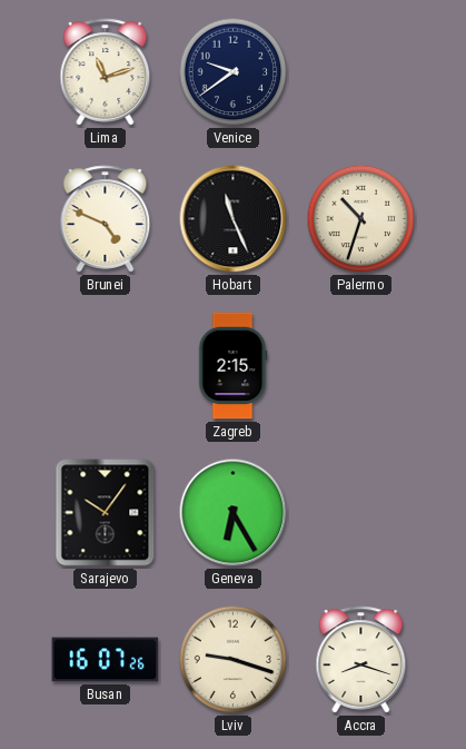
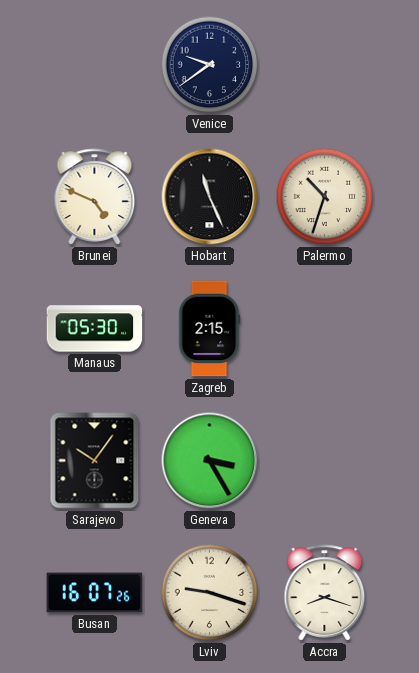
Lima: 11:12 -> none (106, 72)
Manaus: none -> 05:30 (95, 329)
Geneva: 6:25 -> 3:25 (210, 461)
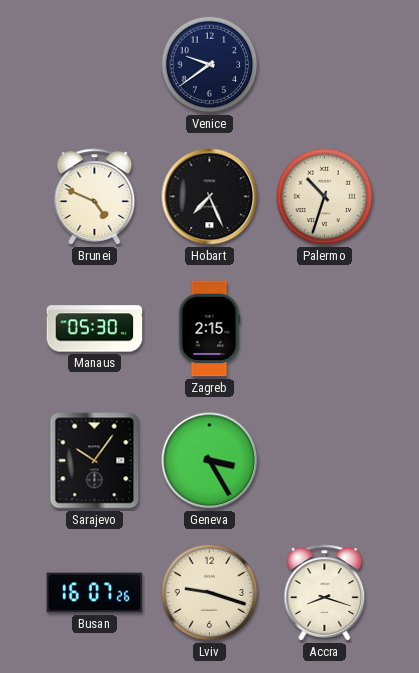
Hobart: 11:26 -> 7:26 (210, 197)
